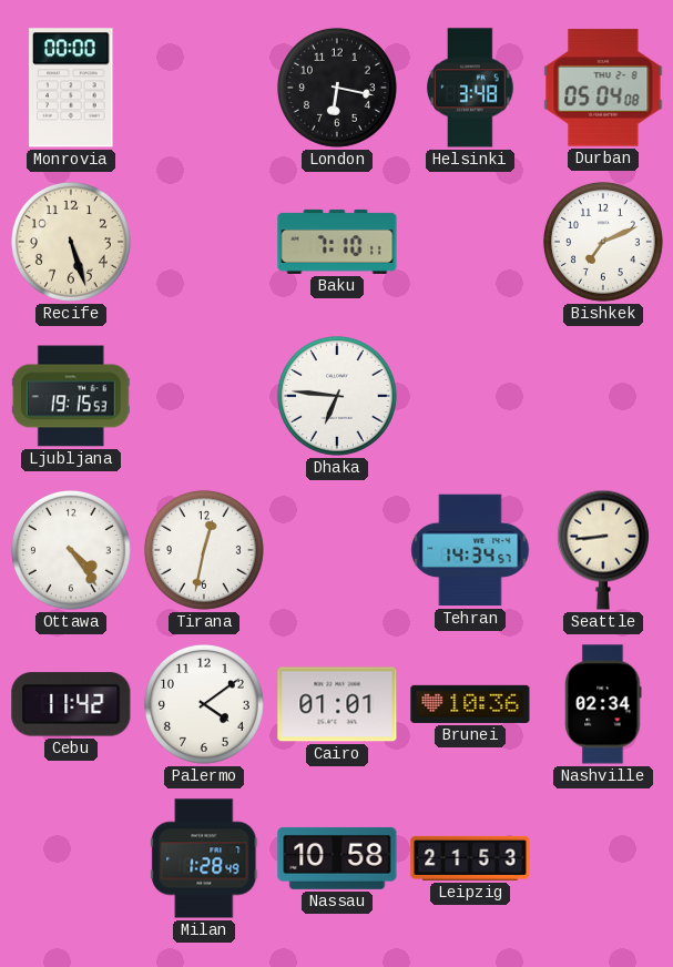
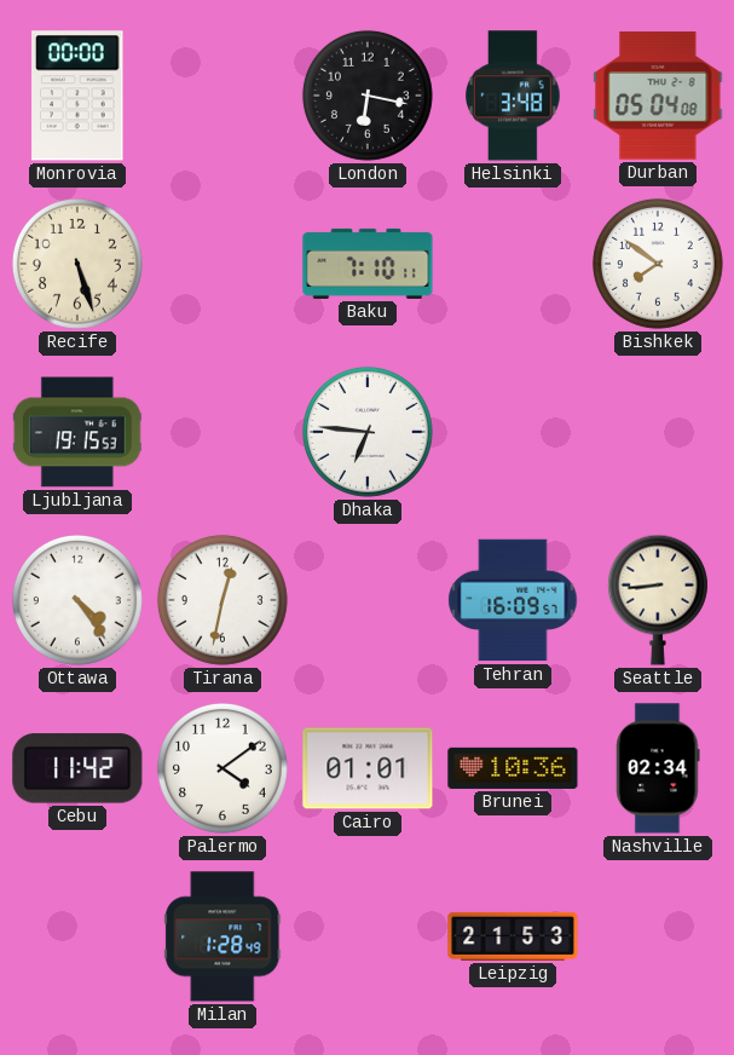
Bishkek: 7:11 -> 7:51 (658, 264)
Tehran: 14:34 -> 16:09 (513, 600)
Nassau: 10:58 -> none (337, 858)
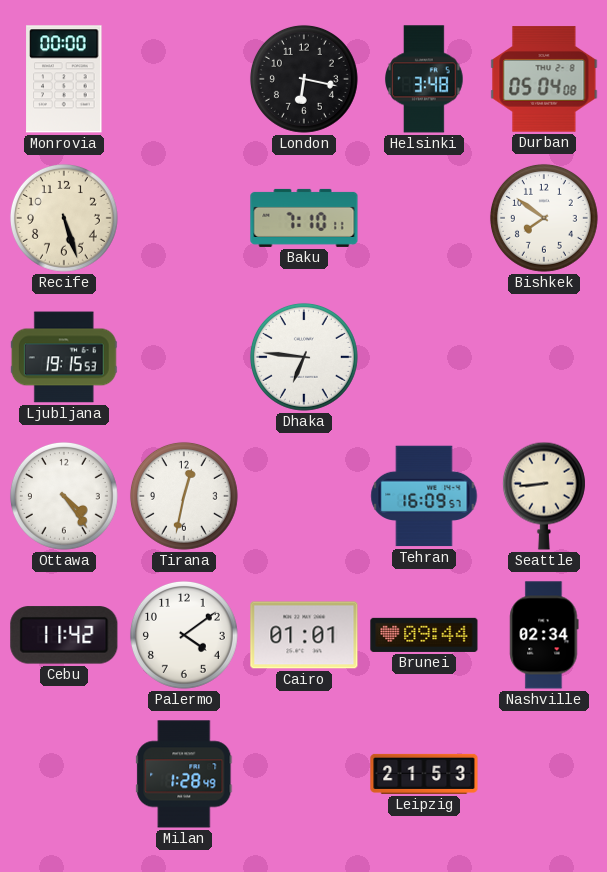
Brunei: 10:36 -> 09:44 (424, 635)
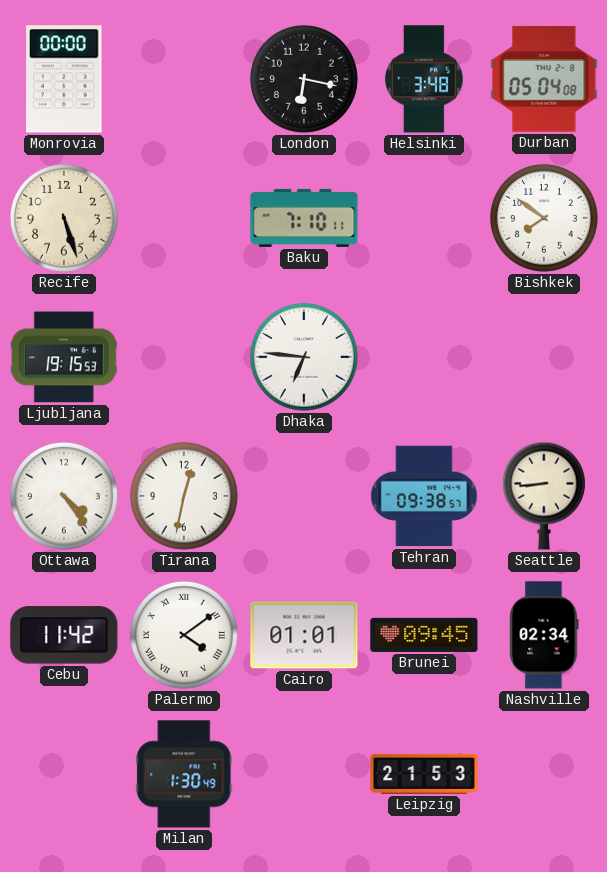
Tehran: 16:09 -> 09:38 (424, 496)
Palermo numerals: Arabic -> Roman (184, 635)
Brunei: 09:44 -> 09:45 (424, 635)
Milan: 1:28 -> 1:30 (184, 774)
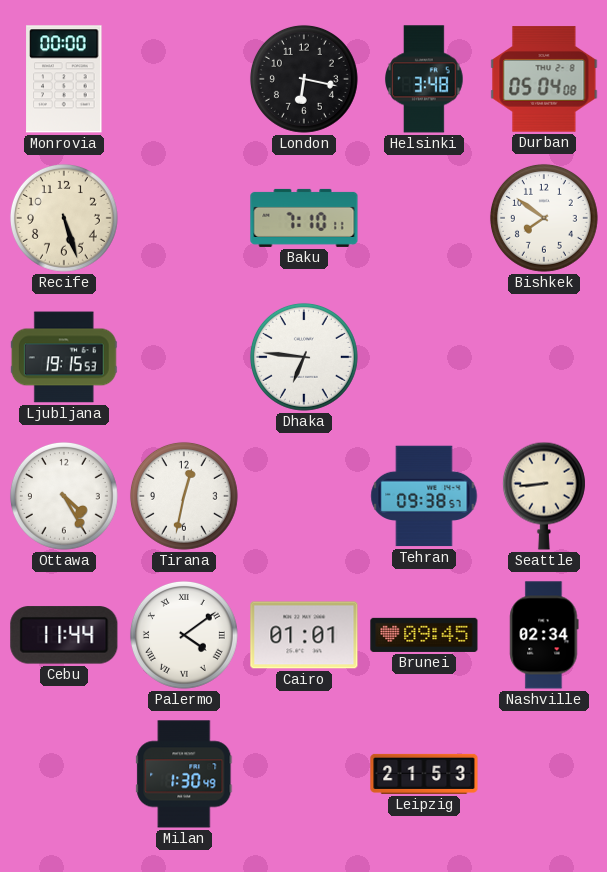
Ottawa: 4:24 -> 4:25 (64, 496)
Cebu: 11:42 -> 11:44 (64, 635)
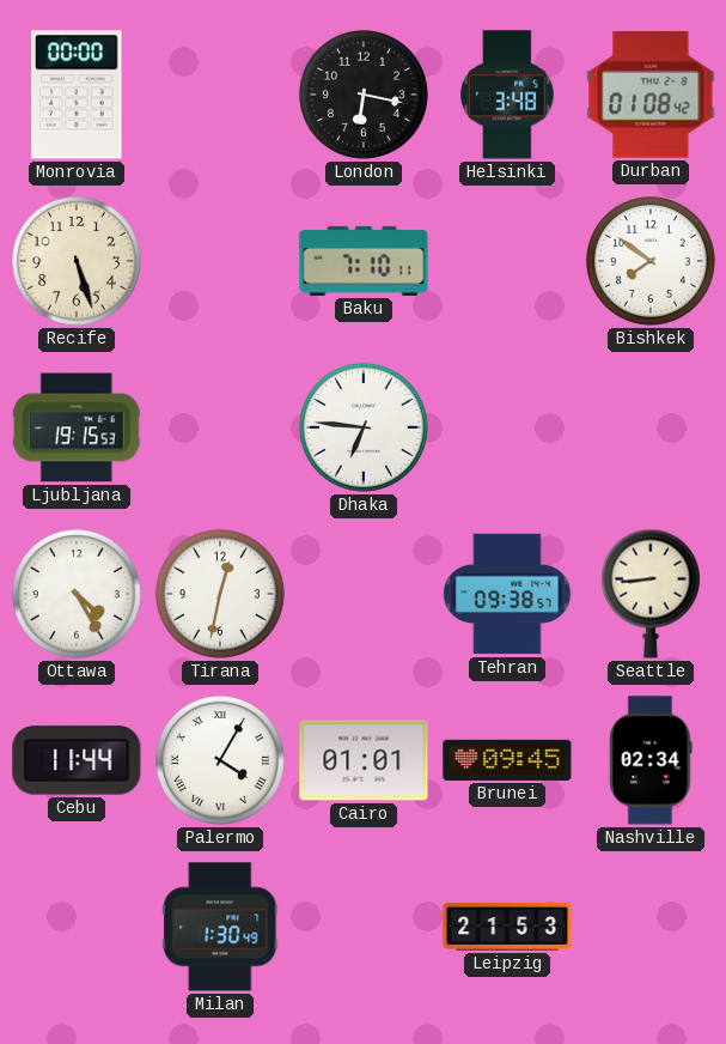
Durban: 05:04 -> 01:08 (651, 95)
Palermo: 4:09 -> 4:05 (220, 760)
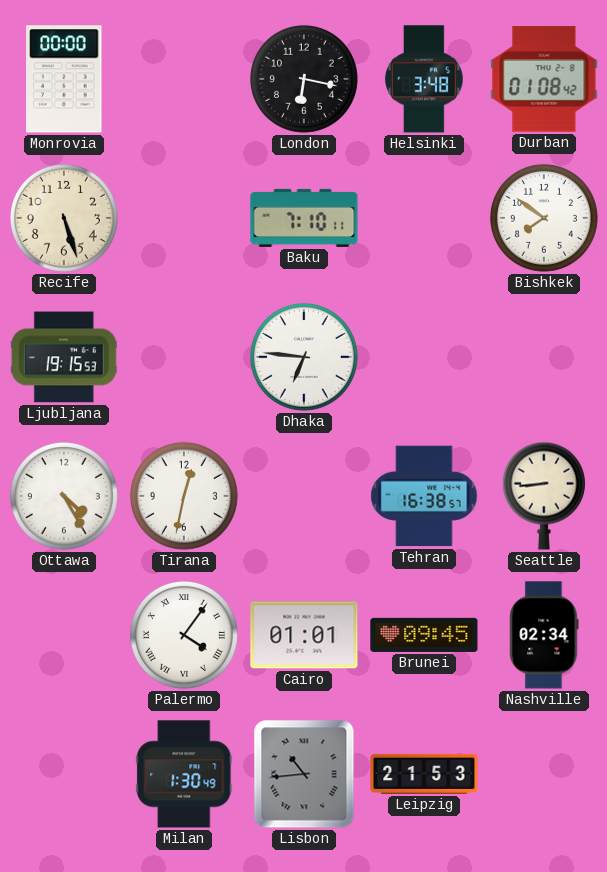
Tehran: 09:38 -> 16:38 (424, 496)
Cebu: 11:44 -> none (77, 760)
Palermo: 4:05 -> 4:06 (184, 635)
Lisbon: none -> 10:44 (304, 774)
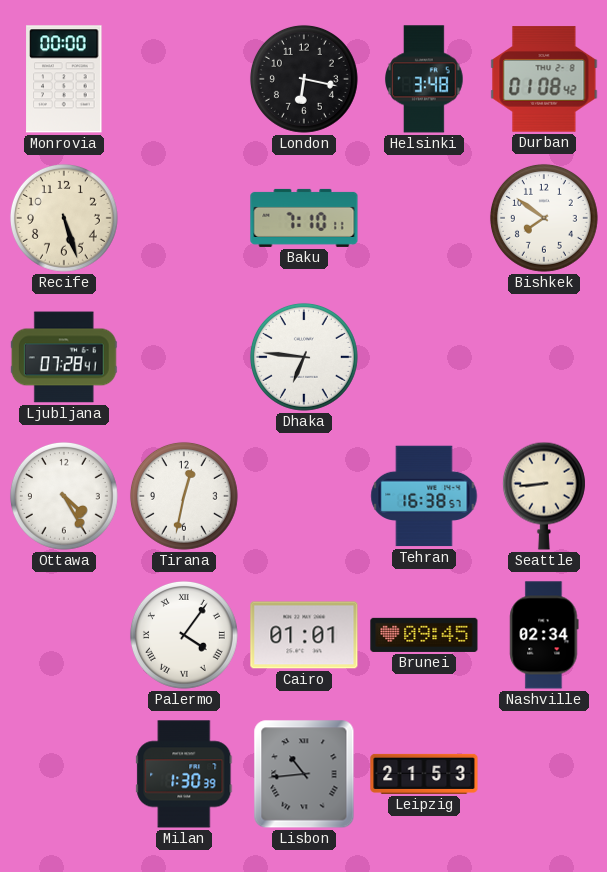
Ljubljana: 19:15 -> 07:28 (64, 357)
Milan: 1:30:49 -> 1:30:39 (184, 774)
